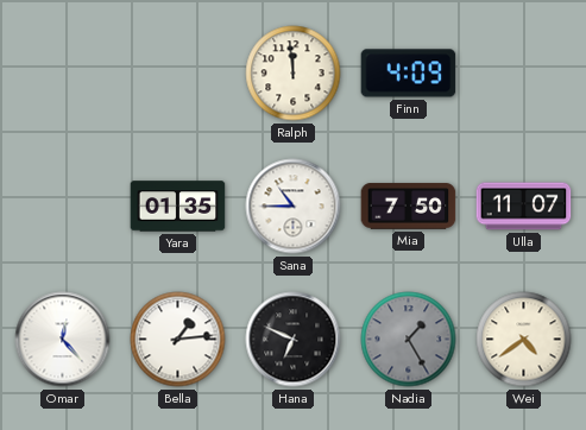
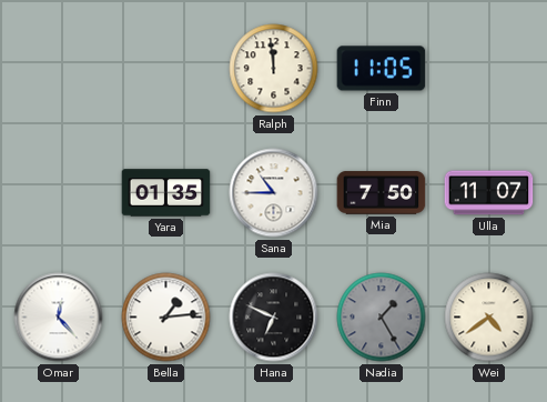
Finn: 4:09 -> 11:05 (382, 69)
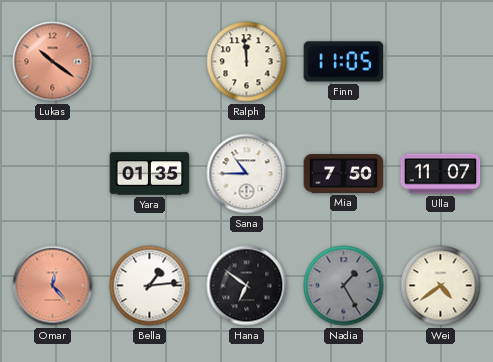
Lukas: none -> 10:21 (53, 62)
Omar dial: white -> salmon (53, 286)
Hana: 6:49 -> 6:51 (247, 286)
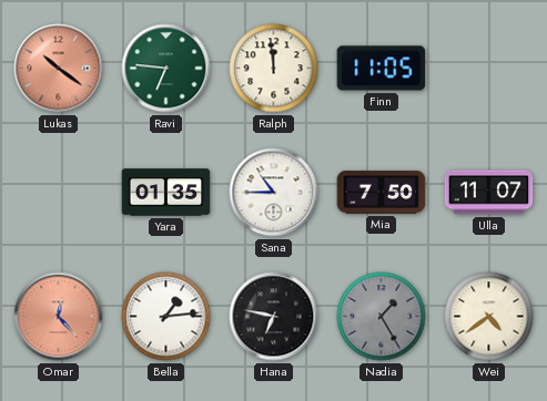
Ravi: none -> 6:46 (166, 69)
Hana: 6:51 -> 6:47 (274, 317)
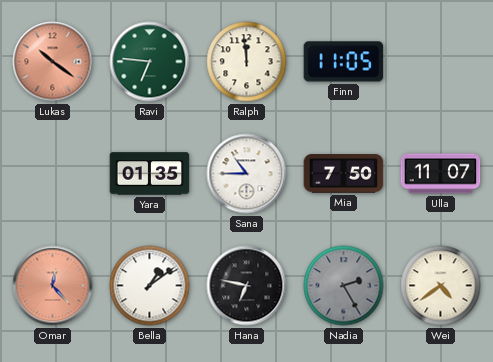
Bella: 1:14 -> 1:09 (150, 286)
Nadia: 1:25 -> 2:25 (344, 286)
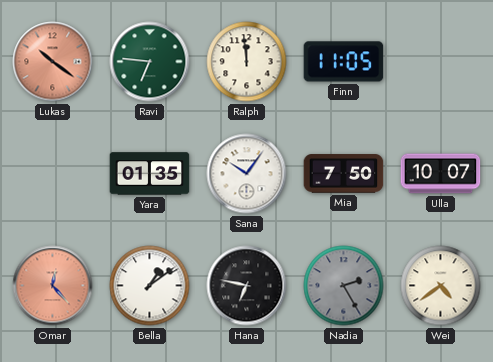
Sana: 10:45 -> 10:06 (247, 174)
Ulla: 11:07 -> 10:07 (441, 174)
